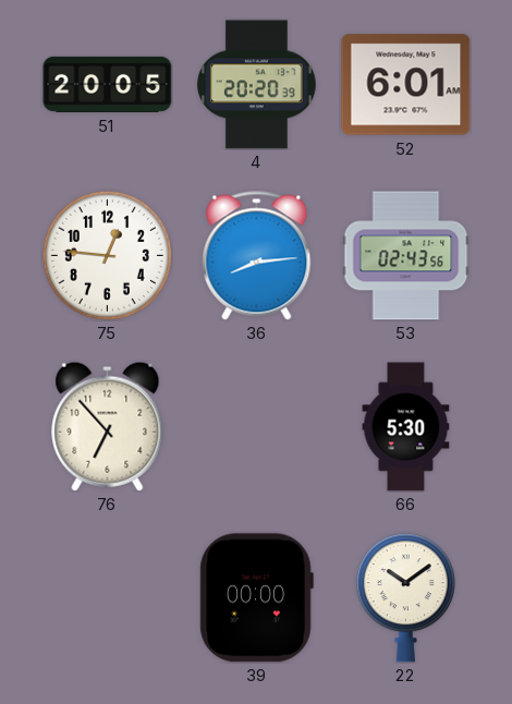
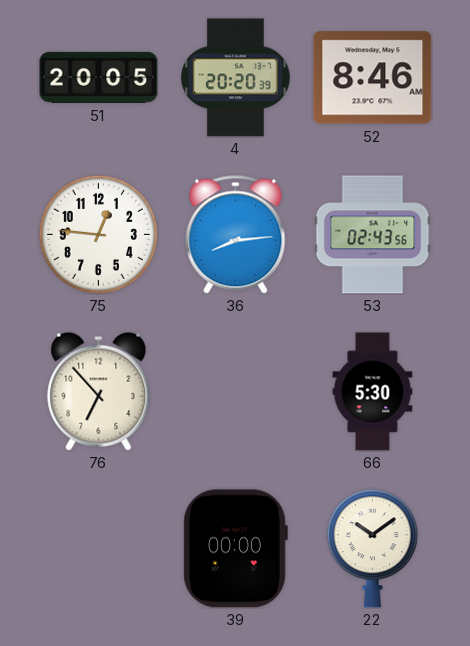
52: 6:01 -> 8:46 (373, 78)
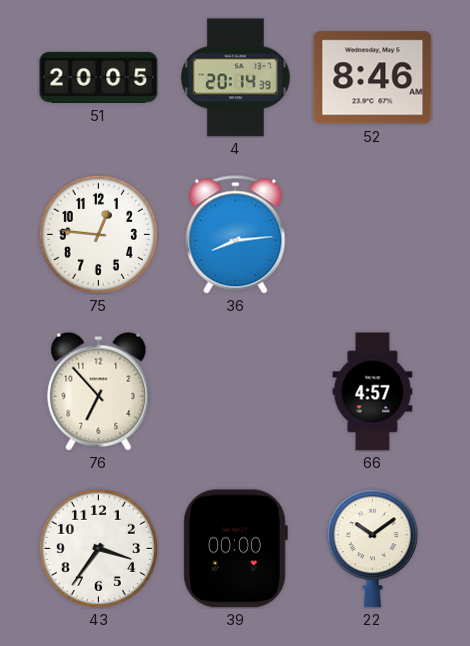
4: 20:20 -> 20:14 (236, 78)
53: 02:43 -> none (373, 235)
66: 5:30 -> 4:57 (373, 392)
43: none -> 3:36 (98, 548)
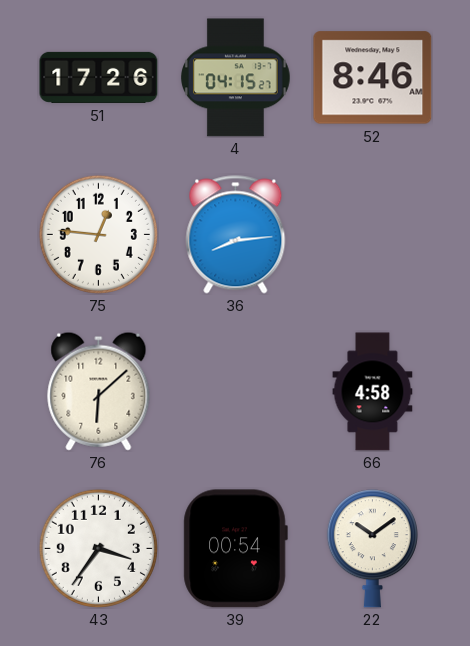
51: 20:05 -> 17:26 (99, 77)
4: 20:14 -> 04:15 (236, 78)
76: 6:53 -> 6:08 (99, 391)
66: 4:57 -> 4:58 (373, 392)
39: 00:00 -> 00:54 (235, 549)
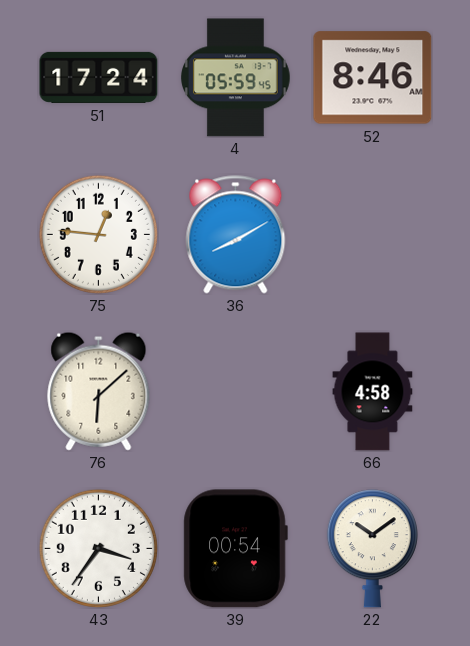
51: 17:26 -> 17:24 (99, 77)
4: 04:15 -> 05:59 (236, 78)
36: 8:14 -> 8:10 (236, 235)
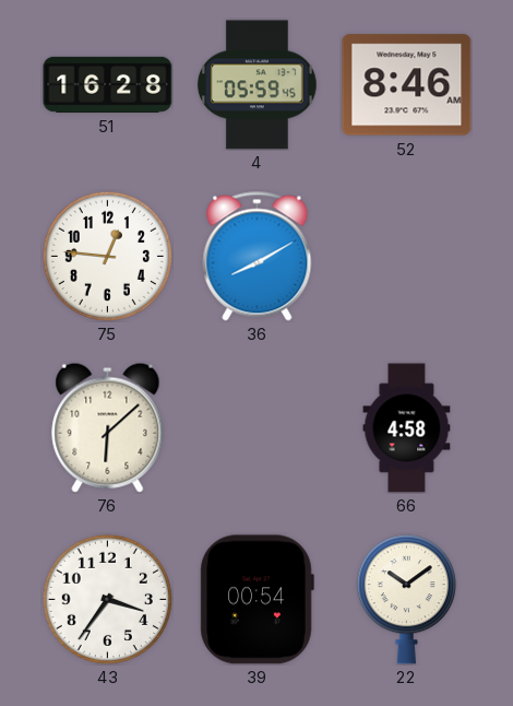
51: 17:24 -> 16:28 (108, 84)
